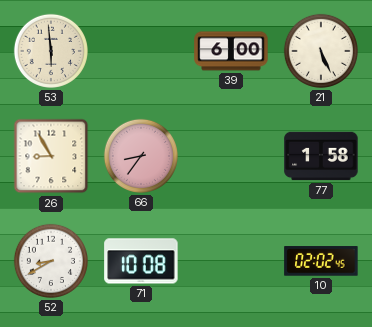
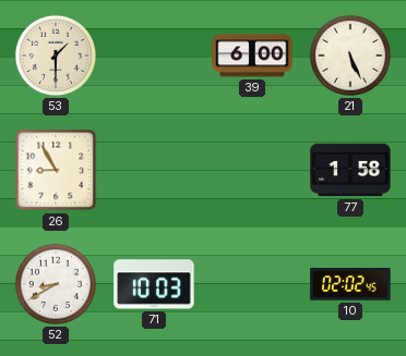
53: 5:59 -> 1:30 (56, 56)
66: 8:36 -> none (141, 156)
71: 10:08 -> 10:03 (154, 284)
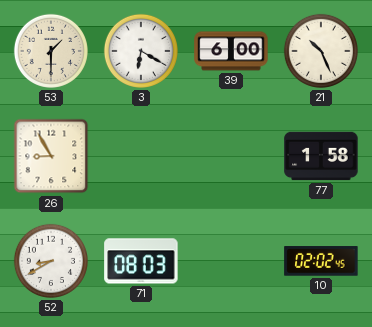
3: none -> 6:20 (141, 51)
21: 5:26 -> 10:26 (321, 51)
71: 10:03 -> 08:03 (141, 261)
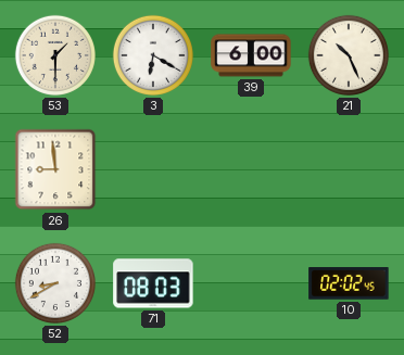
26: 8:55 -> 8:59 (55, 169)
77: 1:58 -> none (321, 156)
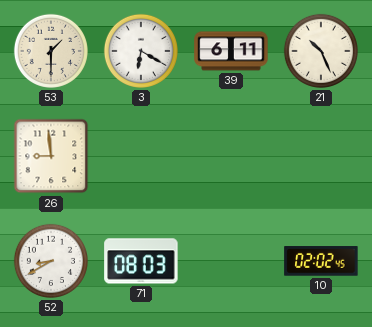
39: 6:00 -> 6:11 (231, 51)
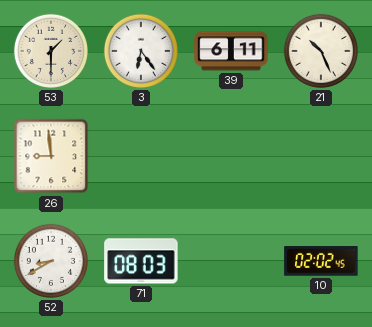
3: 6:20 -> 6:24 (141, 51)
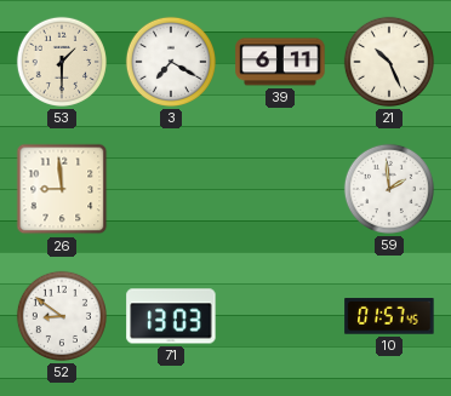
3: 6:24 -> 7:20 (171, 62)
59: none -> 1:59 (389, 189)
52: 8:40 -> 8:51 (62, 316)
71: 08:03 -> 13:03 (171, 316)
10: 02:02 -> 01:57 (389, 316)
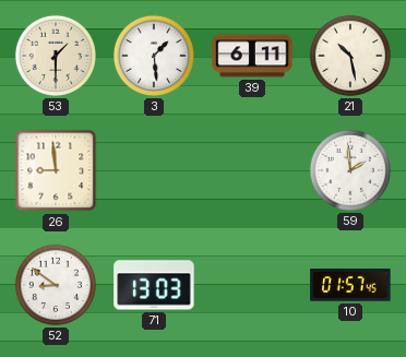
3: 7:20 -> 1:29 (154, 56)
21: 10:26 -> 10:28 (350, 56)
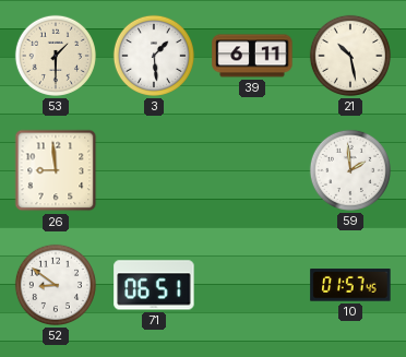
71: 13:03 -> 06:51 (154, 285)
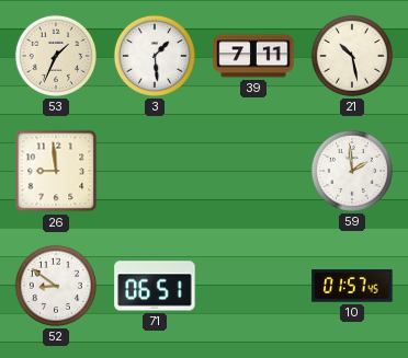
53: 1:30 -> 1:34 (56, 56)
39: 6:11 -> 7:11 (253, 56)
